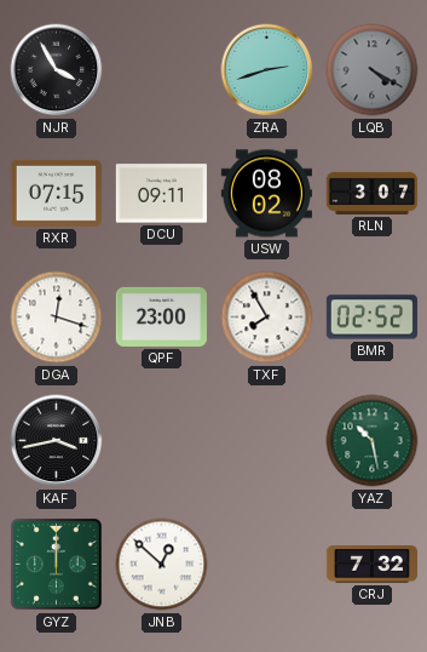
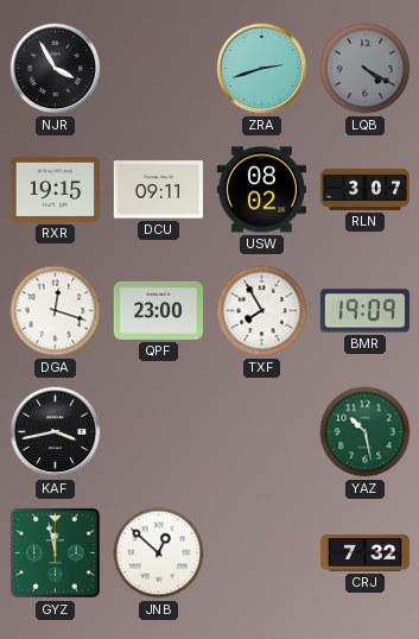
RXR: 07:15 -> 19:15 (55, 189)
BMR: 02:52 -> 19:09 (364, 311)
GYZ: 12:00 -> 11:58 (55, 552)
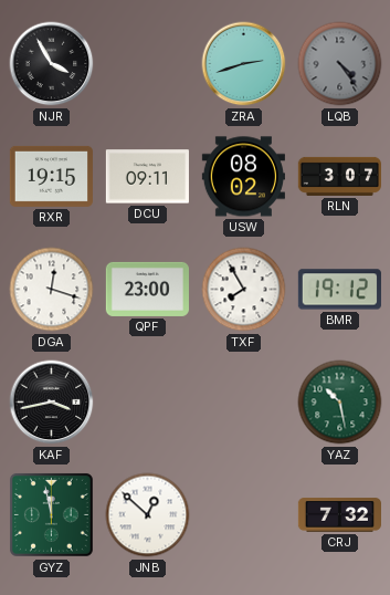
LQB: 4:20 -> 4:24 (340, 64)
BMR: 19:09 -> 19:12 (339, 290)
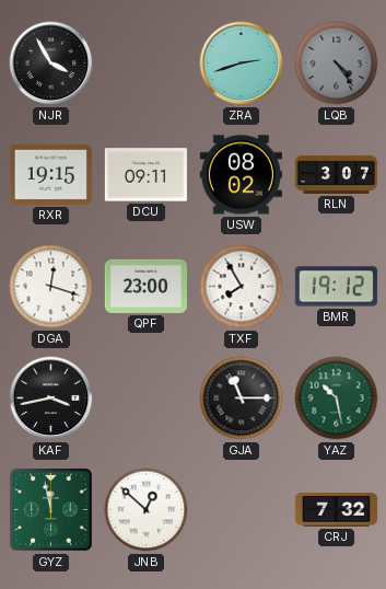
GJA: none -> 11:15 (242, 399)
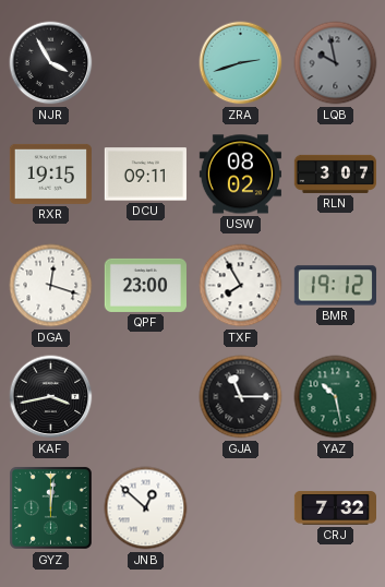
LQB: 4:24 -> 9:58 (336, 63)
GYZ: 11:58 -> 12:01 (50, 507)
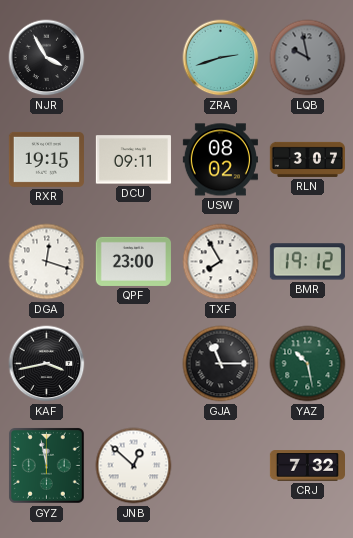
GYZ: 12:01 -> 11:58 (46, 465)
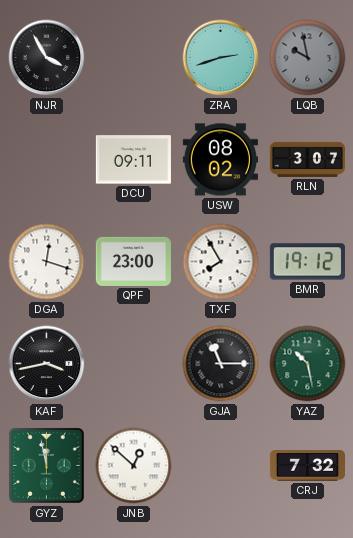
RXR: 19:15 -> none (46, 159)
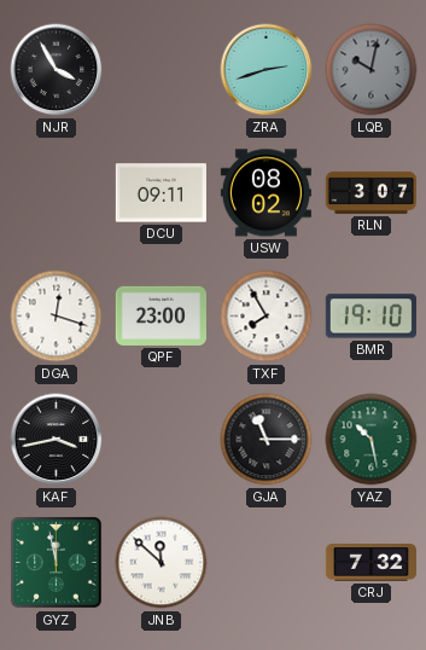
LQB: 9:58 -> 10:02 (372, 70)
BMR: 19:12 -> 19:10 (370, 317)
JNB: 12:52 -> 11:52 (162, 563)
